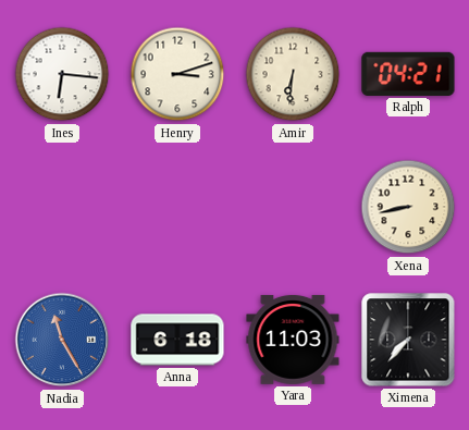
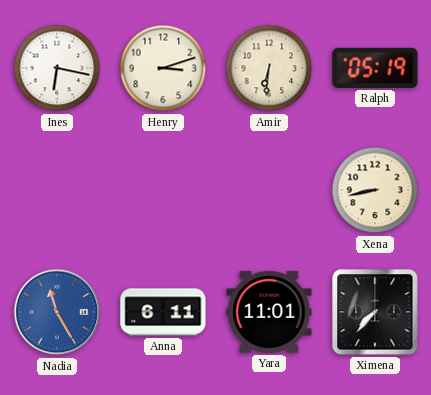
Ines: 6:16 -> 6:17 (57, 68)
Ralph: 04:21 -> 05:19 (375, 68)
Anna: 6:18 -> 6:11 (163, 312)
Yara: 11:03 -> 11:01 (269, 312)
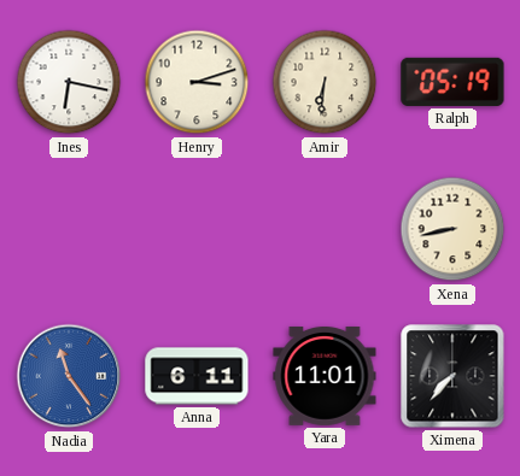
Nadia: 11:25 -> 11:24 (69, 376)
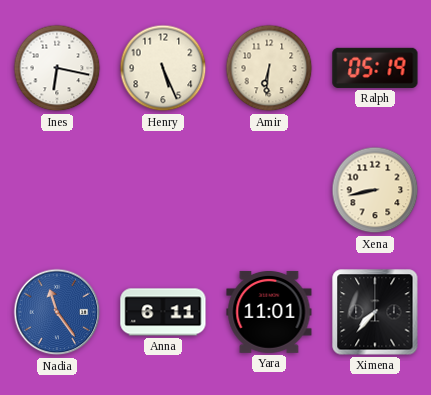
Henry: 3:12 -> 5:26 (163, 68)
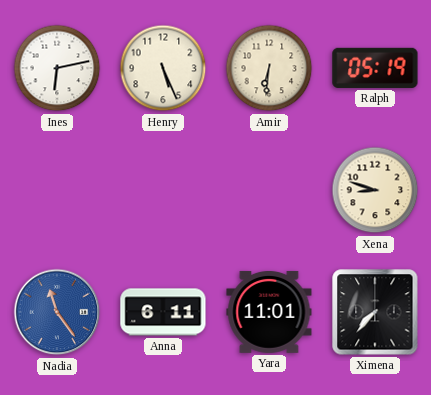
Ines: 6:17 -> 6:13 (57, 68)
Xena: 8:43 -> 8:48 (375, 190)
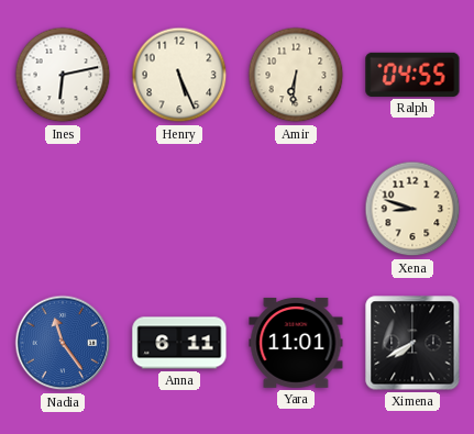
Ralph: 05:19 -> 04:55 (412, 75)
Ximena: 7:37 -> 7:40 (412, 343)
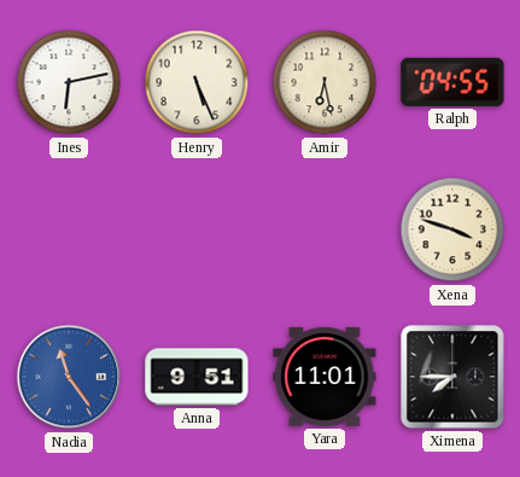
Amir: 6:31 -> 6:28 (325, 82)
Xena: 8:48 -> 3:48 (452, 229)
Anna: 6:11 -> 9:51 (197, 377)
Ximena: 7:40 -> 7:45 (452, 377)
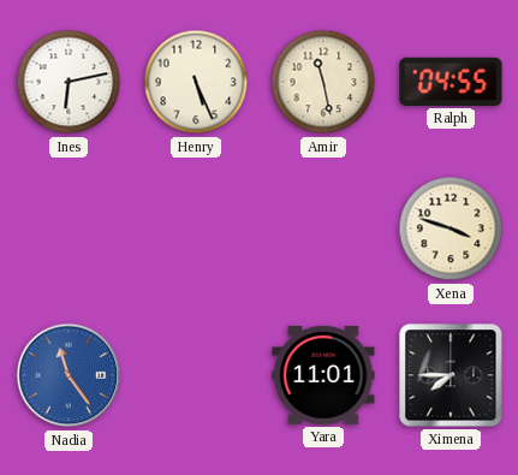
Amir: 6:28 -> 11:28 (323, 82)
Anna: 9:51 -> none (197, 377)
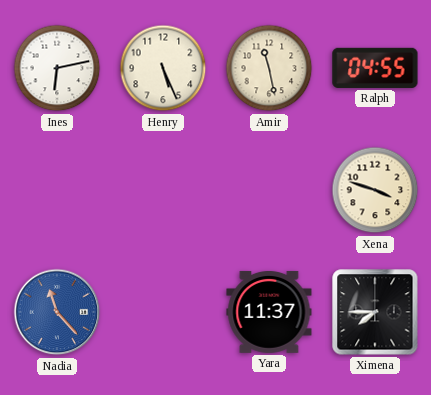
Nadia: 11:24 -> 11:23 (57, 312)
Yara: 11:01 -> 11:37 (269, 312)
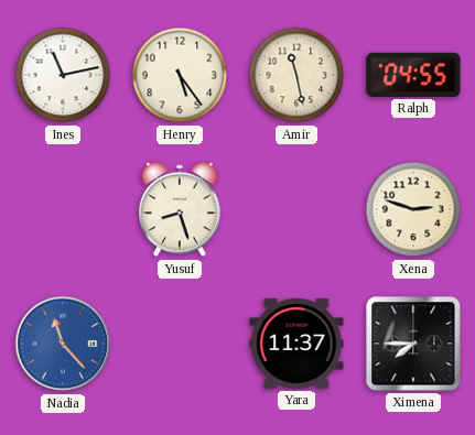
Ines: 6:13 -> 11:13 (63, 75)
Henry: 5:26 -> 5:24 (180, 75)
Yusuf: none -> 8:27 (180, 209)
Xena: 3:48 -> 2:48 (413, 209)
